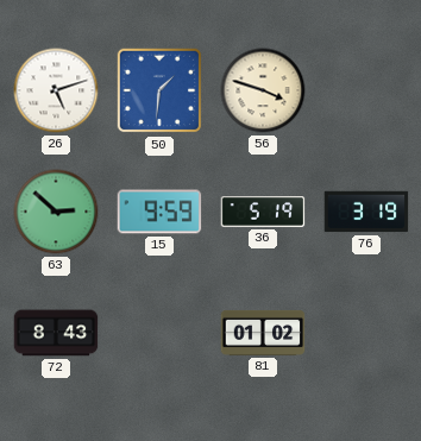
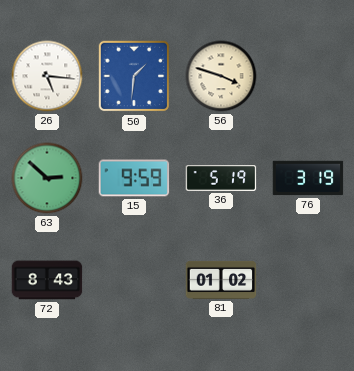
26: 5:12 -> 5:16 (47, 76)
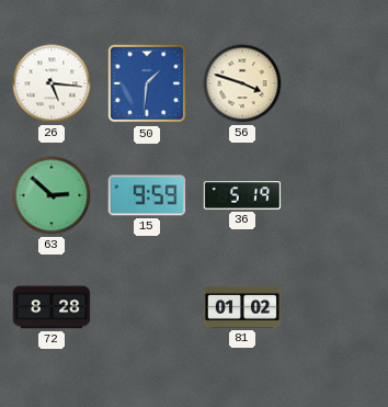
76: 3:19 -> none (308, 178)
72: 8:43 -> 8:28 (52, 307)
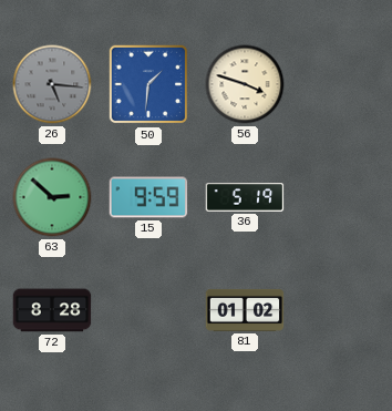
26 dial: white -> grey (52, 84)
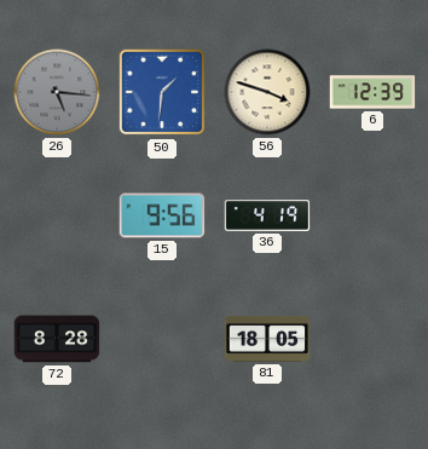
6: none -> 12:39 (372, 92)
63: 2:52 -> none (52, 197)
15: 9:59 -> 9:56 (162, 215)
36: 5:19 -> 4:19 (267, 217)
81: 01:02 -> 18:05 (267, 339)
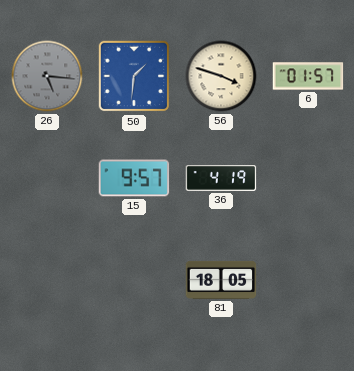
6: 12:39 -> 01:57 (308, 76)
15: 9:56 -> 9:57 (134, 178)
72: 8:28 -> none (57, 339)
